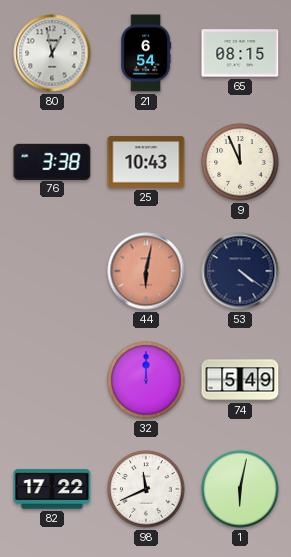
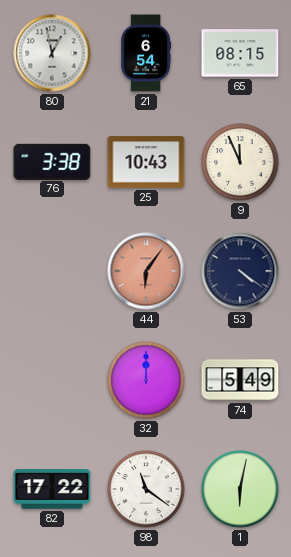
44: 6:02 -> 6:06 (146, 271)
98: 11:41 -> 11:21 (146, 489)
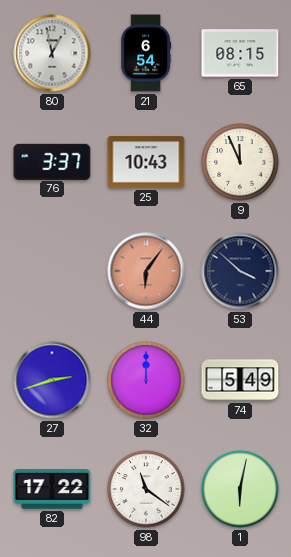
76: 3:38 -> 3:37 (52, 161)
53: 4:21 -> 3:52 (240, 271)
27: none -> 2:42 (52, 380)
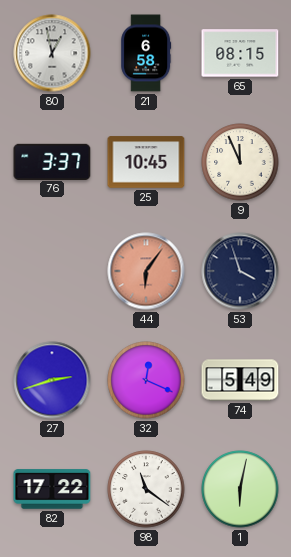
21: 6:54 -> 6:58 (146, 53)
25: 10:43 -> 10:45 (146, 162)
53: 3:52 -> 3:57 (240, 271)
32: 12:00 -> 12:19 (146, 380)
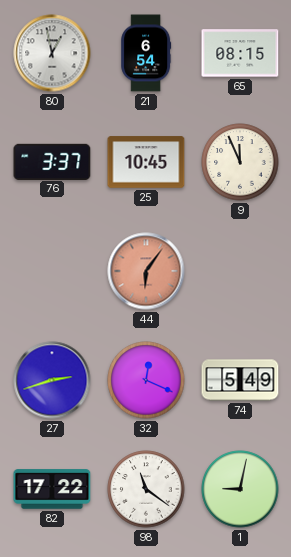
21: 6:58 -> 6:54 (146, 53)
53: 3:57 -> none (240, 271)
1: 6:02 -> 9:02 (240, 489)
